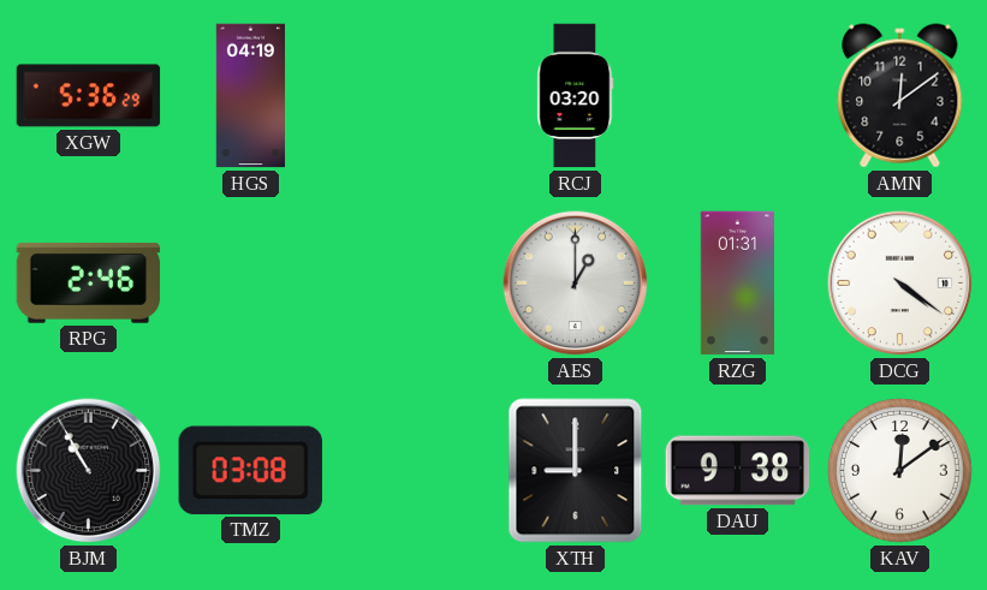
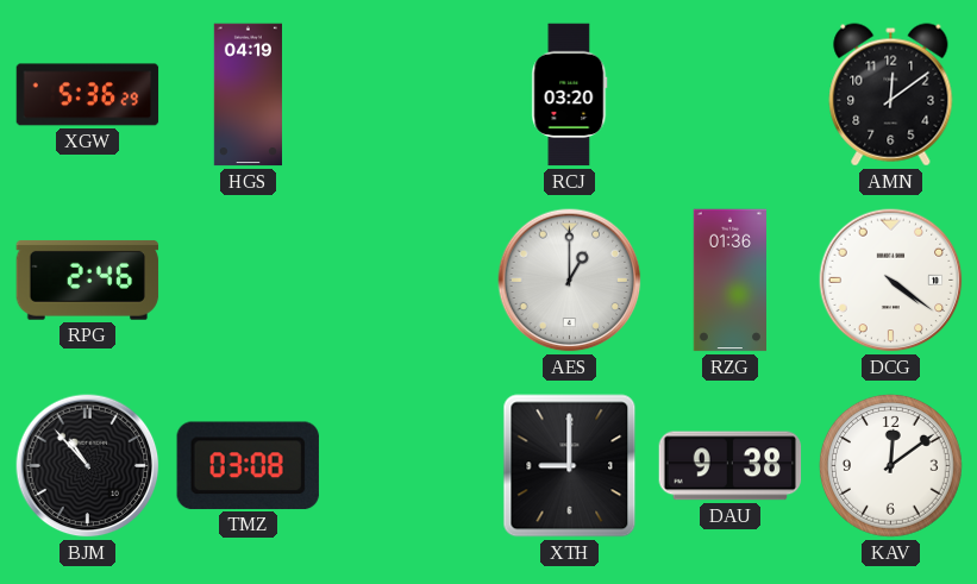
RZG: 01:31 -> 01:36 (729, 281)
BJM: 10:55 -> 10:53 (88, 466)
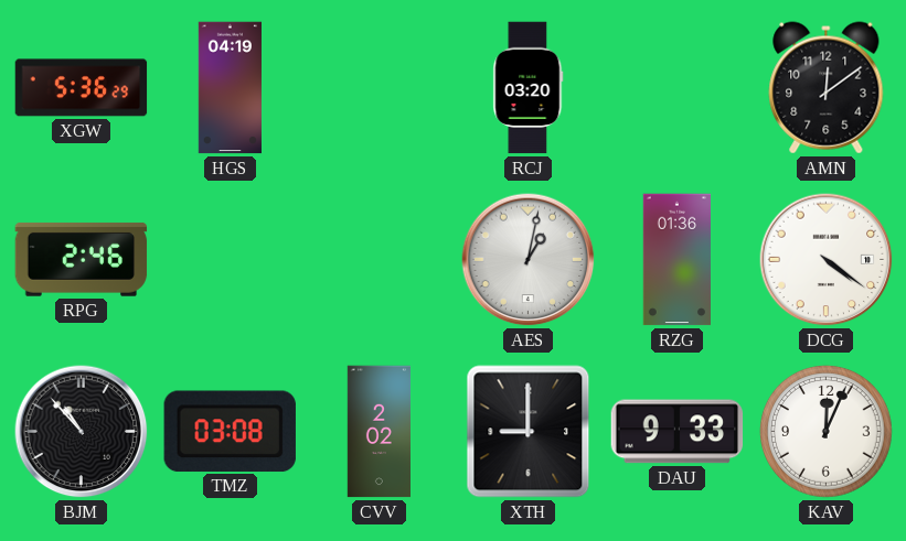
AES: 1:00 -> 1:02 (529, 260)
CVV: none -> 2:02 (379, 432)
DAU: 9:38 -> 9:33 (678, 432)
KAV: 12:09 -> 12:04 (825, 432)
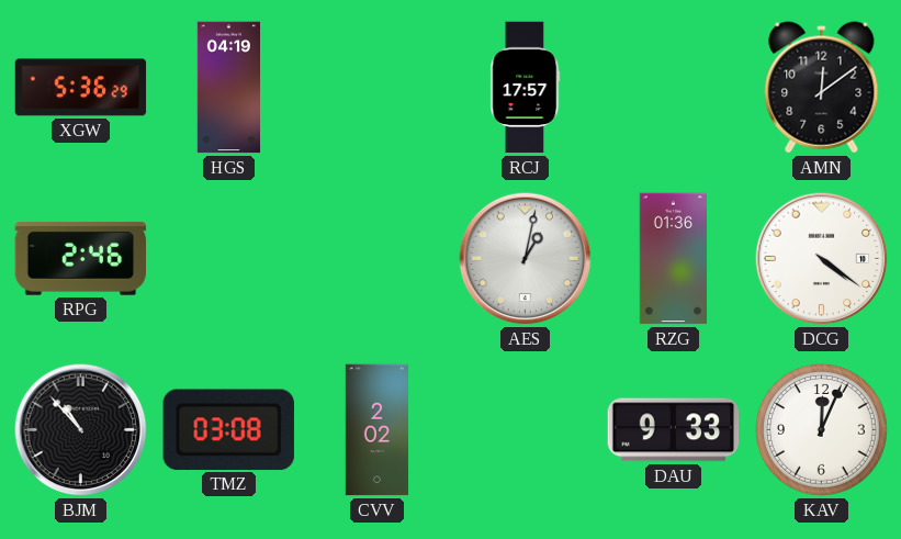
RCJ: 03:20 -> 17:57 (526, 88)
XTH: 9:00 -> none (529, 432)
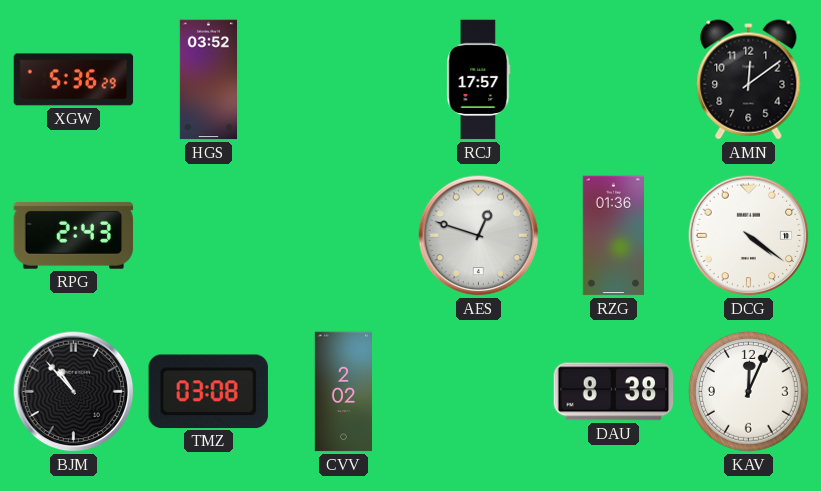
HGS: 04:19 -> 03:52 (208, 80)
RPG: 2:46 -> 2:43 (74, 235)
AES: 1:02 -> 12:48 (479, 236)
DAU: 9:33 -> 8:38 (614, 392)
